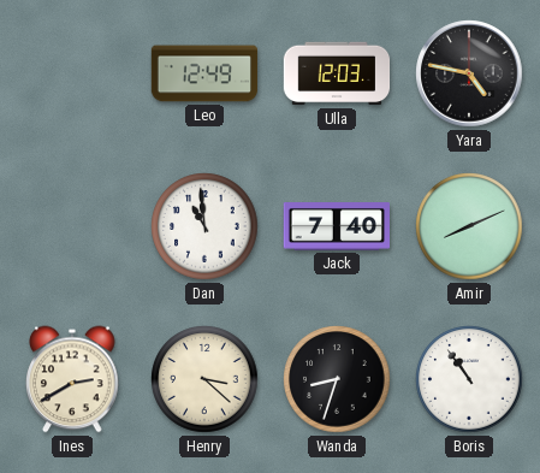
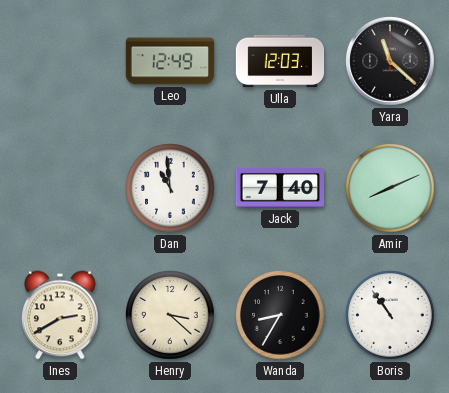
Yara: 4:47 -> 11:22 (390, 61)
Wanda: 8:33 -> 8:35 (280, 315)
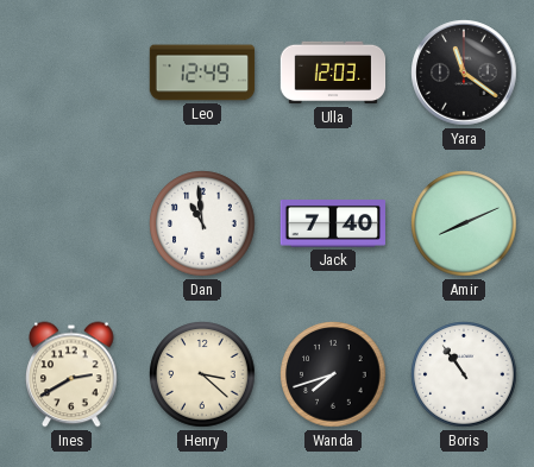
Yara: 11:22 -> 11:21 (464, 72)
Wanda: 8:35 -> 7:42 (333, 374)
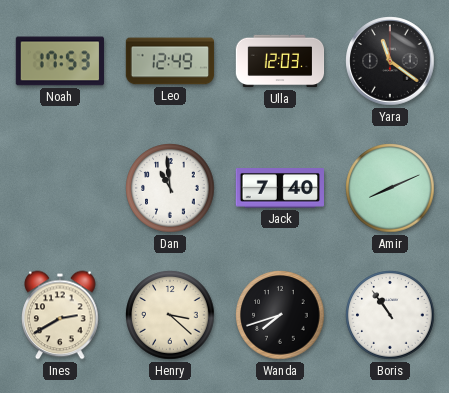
Noah: none -> 17:53 (59, 61)
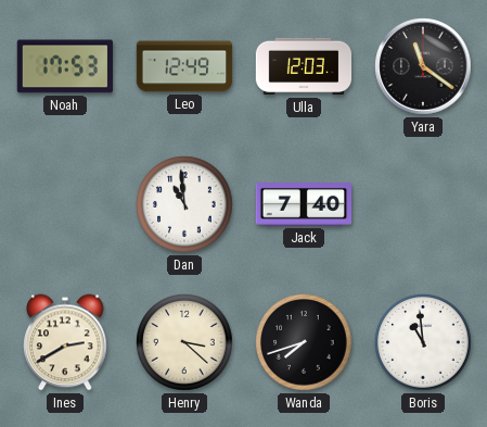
Amir: 8:11 -> none (390, 188)
Boris: 10:54 -> 10:59 (423, 342)
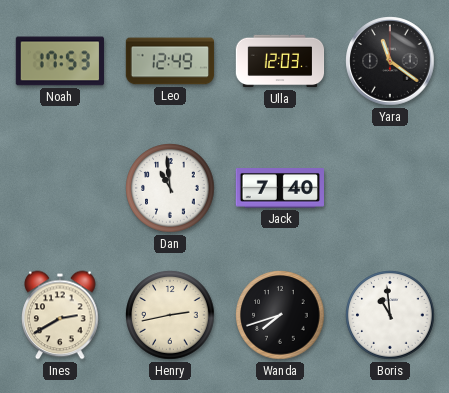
Henry: 3:22 -> 2:43 (170, 315)
